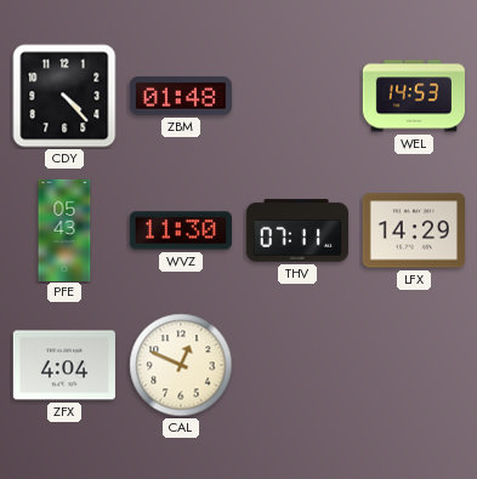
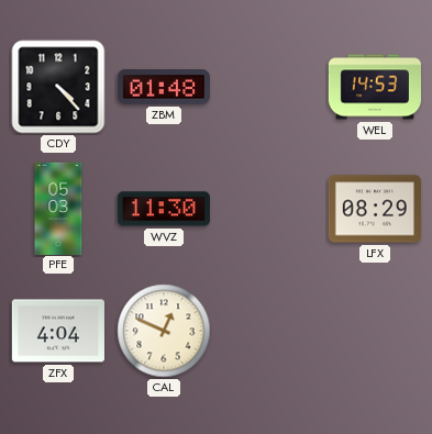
PFE: 05:43 -> 05:03 (58, 208)
THV: 07:11 -> none (297, 230)
LFX: 14:29 -> 08:29 (375, 209)
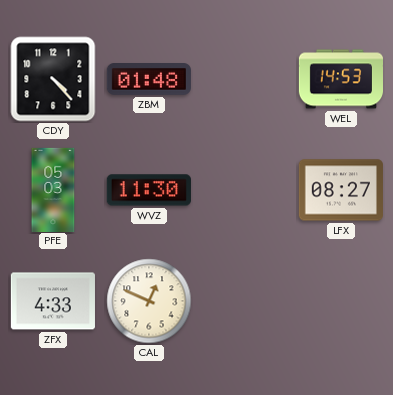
LFX: 08:29 -> 08:27 (341, 190)
ZFX: 4:04 -> 4:33 (53, 301)
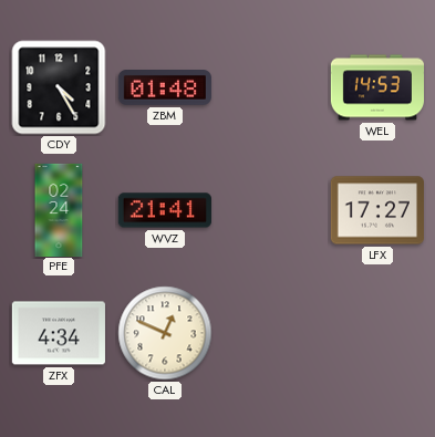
CDY: 4:23 -> 4:25 (59, 87)
PFE: 05:03 -> 02:24 (59, 209)
WVZ: 11:30 -> 21:41 (165, 210)
LFX: 08:27 -> 17:27 (377, 210)
ZFX: 4:33 -> 4:34 (59, 333)
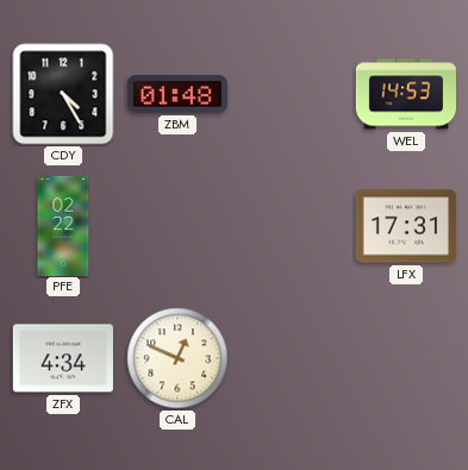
PFE: 02:24 -> 02:22 (63, 225)
WVZ: 21:41 -> none (165, 210)
LFX: 17:27 -> 17:31 (406, 226)
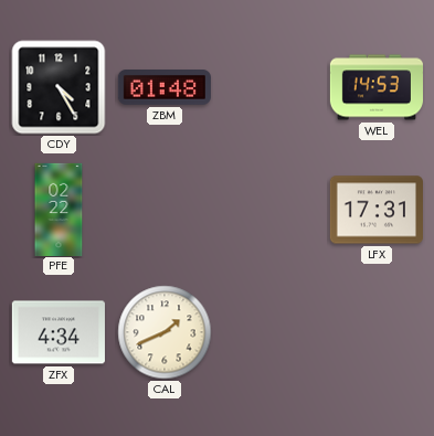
CAL: 12:49 -> 1:41 (165, 332)
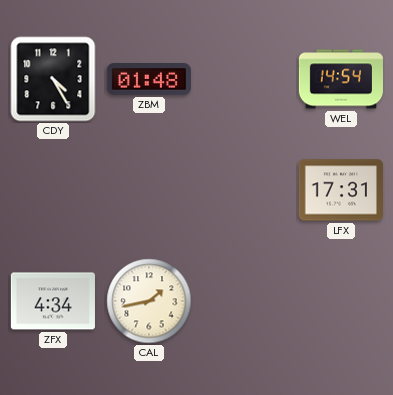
WEL: 14:53 -> 14:54 (340, 79)
PFE: 02:22 -> none (59, 209)
CAL: 1:41 -> 1:43 (149, 301)
